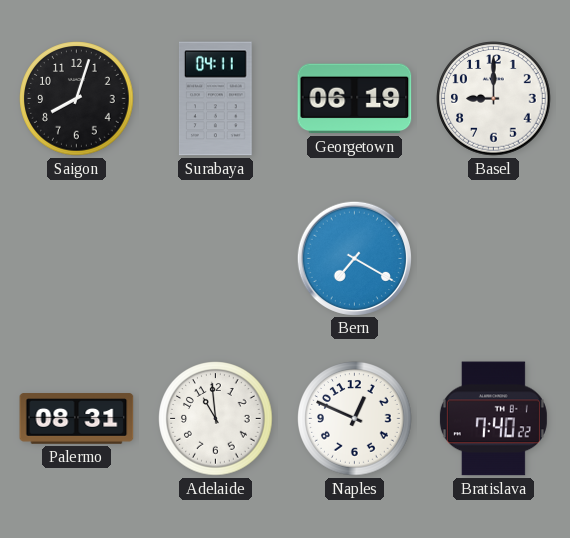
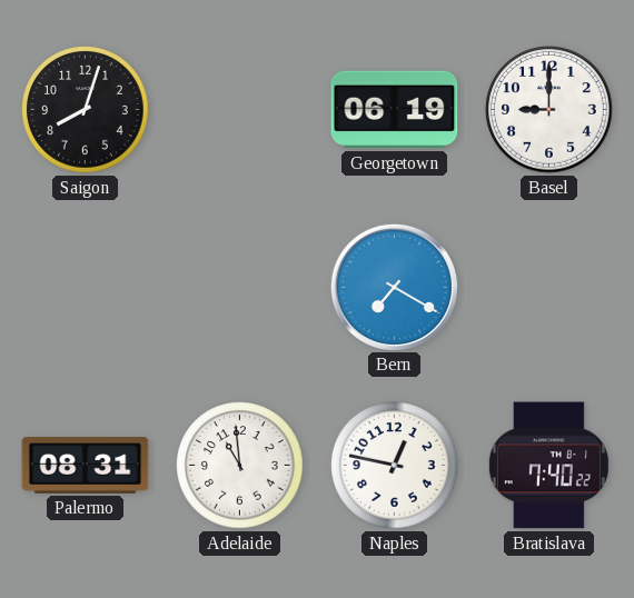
Surabaya: 04:11 -> none (215, 99)
Naples: 12:49 -> 12:47 (395, 466)
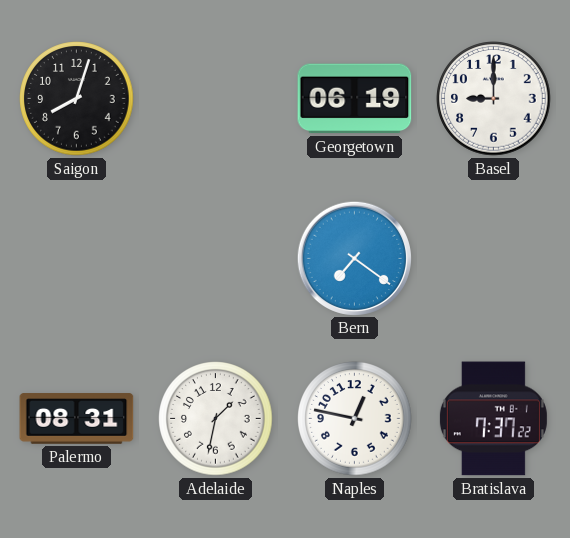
Bern: 7:20 -> 7:21 (354, 258)
Adelaide: 10:59 -> 1:32 (216, 419)
Bratislava: 7:40 -> 7:37 (493, 419)
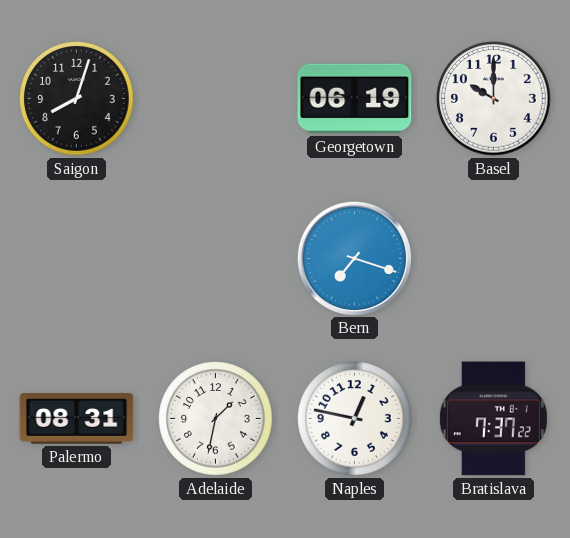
Basel: 9:00 -> 10:00 (494, 99)
Bern: 7:21 -> 7:18 (354, 258)
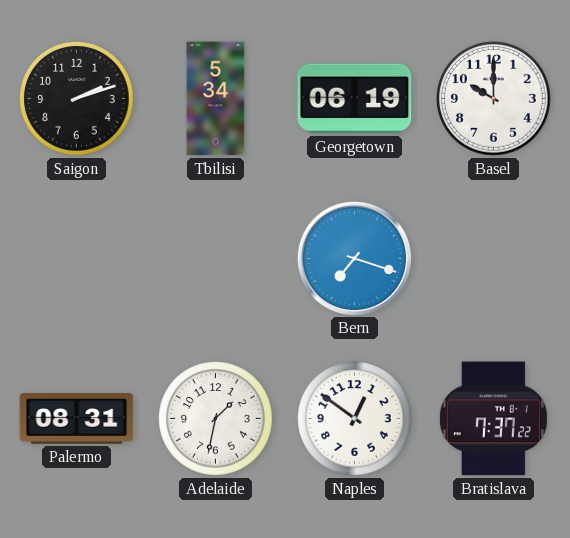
Saigon: 8:03 -> 2:12 (77, 99)
Tbilisi: none -> 5:34 (216, 99)
Naples: 12:47 -> 12:51 (355, 419)
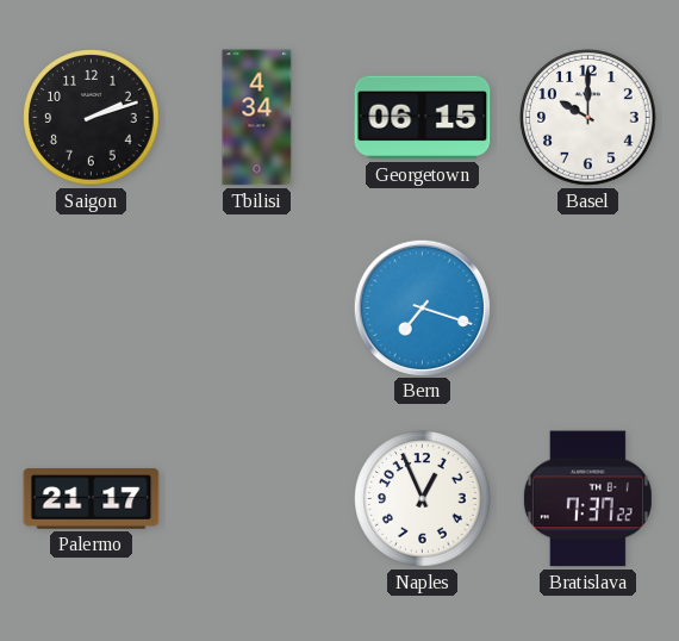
Tbilisi: 5:34 -> 4:34 (257, 118)
Georgetown: 06:19 -> 06:15 (423, 118)
Palermo: 08:31 -> 21:17 (92, 499)
Adelaide: 1:32 -> none (216, 419)
Naples: 12:51 -> 12:56 (423, 499)
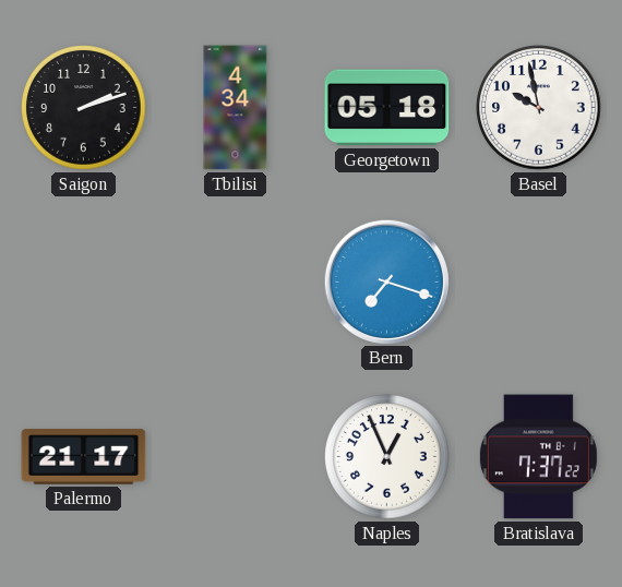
Georgetown: 06:15 -> 05:18 (387, 108)
Basel: 10:00 -> 9:58 (539, 108)
